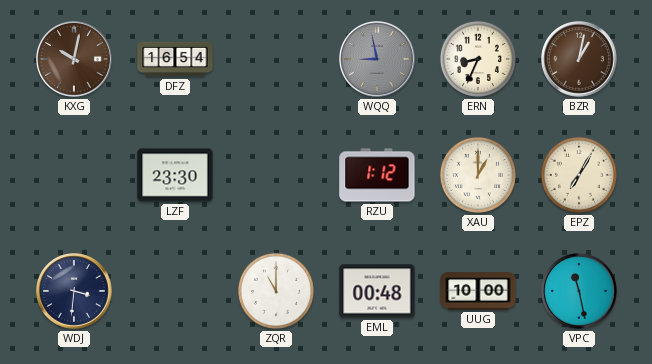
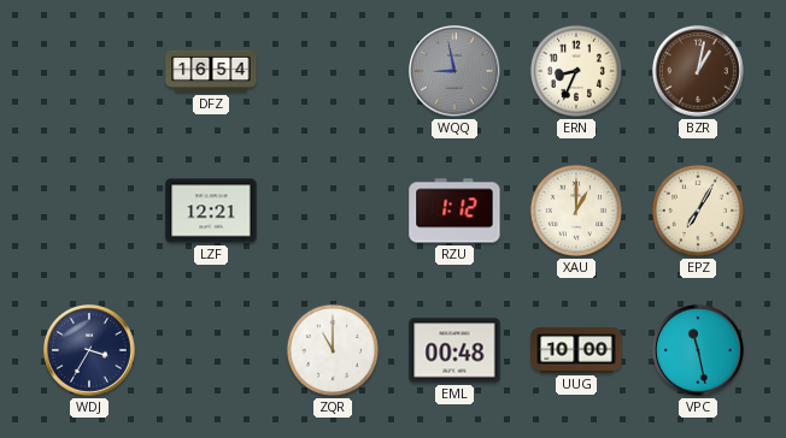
KXG: 10:02 -> none (74, 59)
LZF: 23:30 -> 12:21 (211, 211)
WDJ: 3:31 -> 3:35 (89, 350)
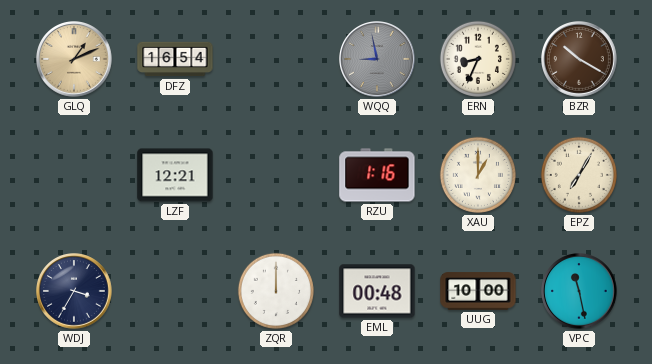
GLQ: none -> 1:11 (74, 59)
BZR: 1:02 -> 10:20 (579, 59)
RZU: 1:12 -> 1:16 (377, 175)
ZQR: 11:00 -> 12:00 (276, 291)
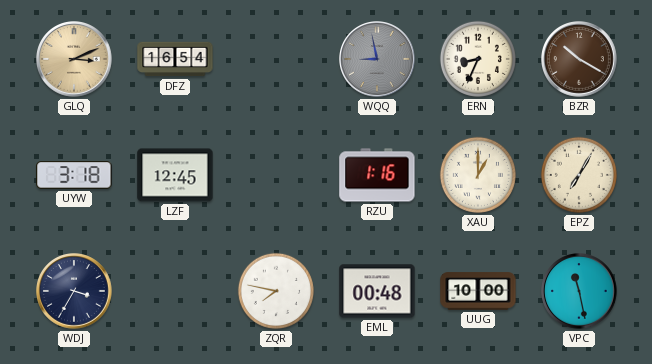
GLQ: 1:11 -> 3:11 (74, 59)
UYW: none -> 3:18 (74, 175)
LZF: 12:21 -> 12:45 (175, 175)
ZQR: 12:00 -> 7:47 (276, 291)
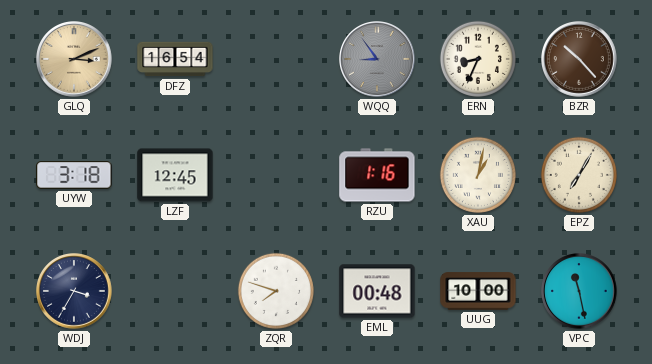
WQQ: 8:58 -> 8:54 (377, 59)
BZR: 10:20 -> 10:23 (579, 59)
XAU: 1:00 -> 1:02 (478, 175)
ZQR: 7:47 -> 7:48 (276, 291)
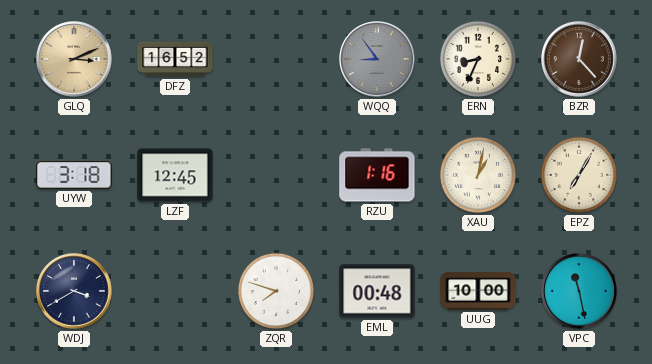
DFZ: 16:54 -> 16:52 (175, 59)
BZR: 10:23 -> 12:23 (579, 59)
WDJ: 3:35 -> 3:40 (74, 291)
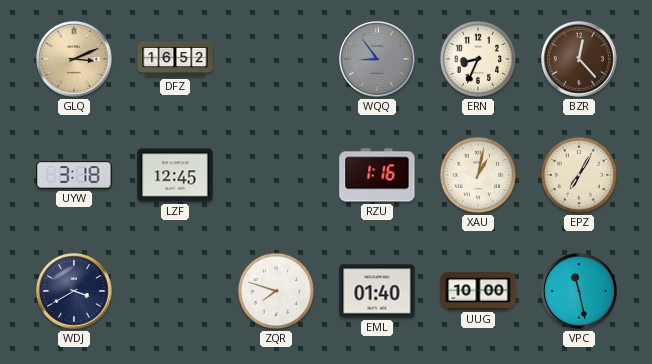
EML: 00:48 -> 01:40 (377, 291)
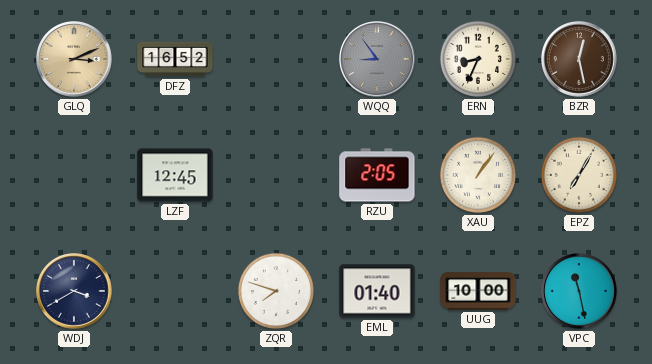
BZR: 12:23 -> 12:28 (579, 59)
UYW: 3:18 -> none (74, 175)
RZU: 1:16 -> 2:05 (377, 175)
XAU: 1:02 -> 1:06 (478, 175)
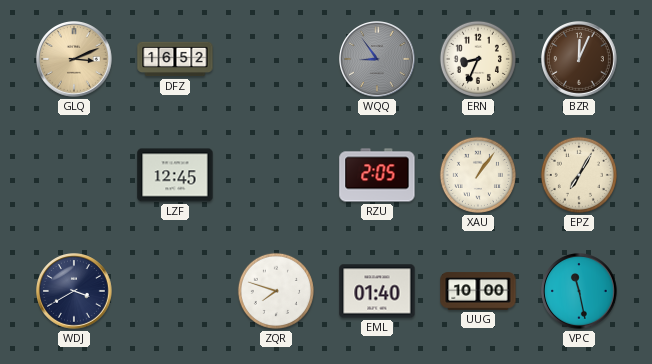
BZR: 12:28 -> 12:04 (579, 59)
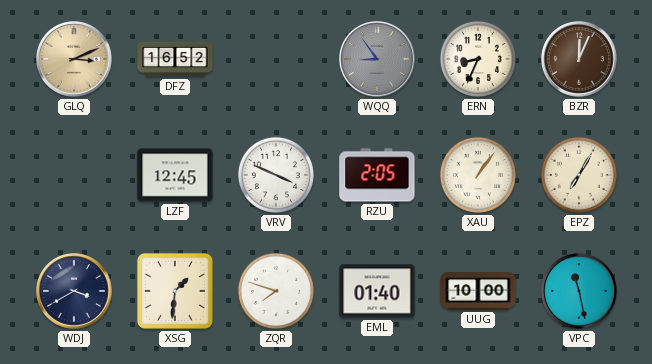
VRV: none -> 3:49 (276, 175)
XSG: none -> 1:31 (175, 291)
